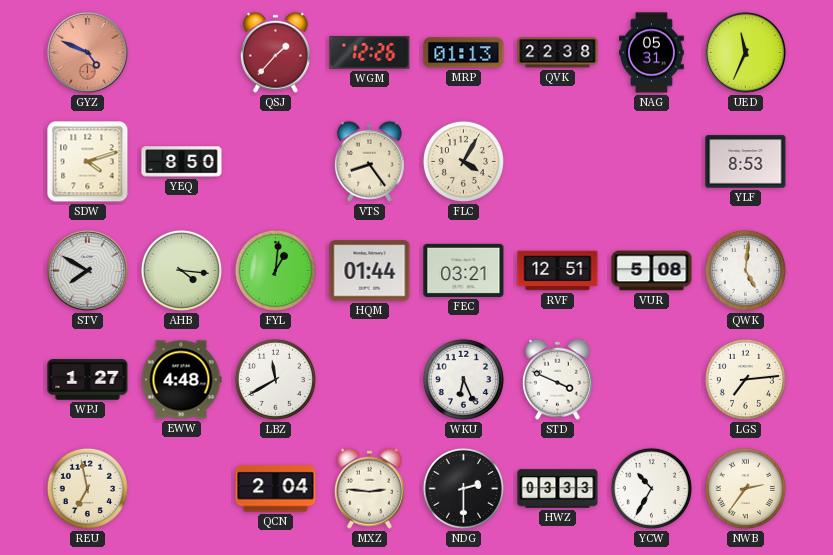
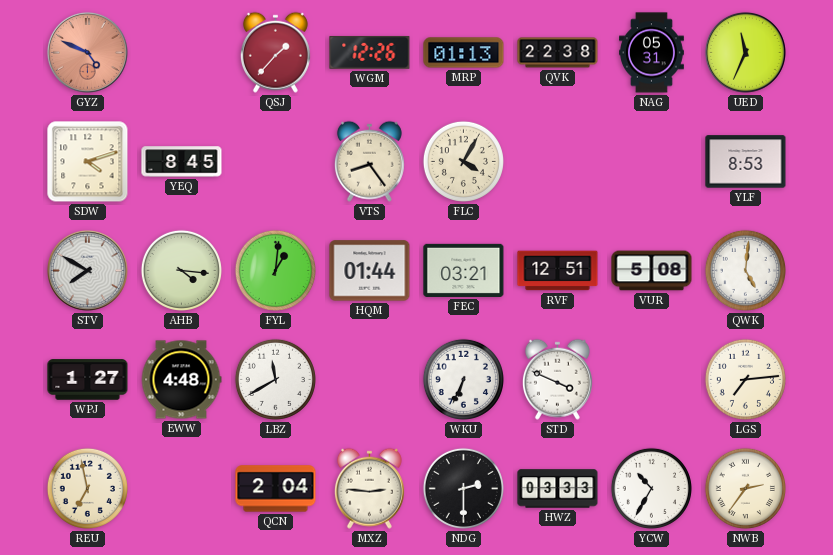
YEQ: 8:50 -> 8:45 (182, 162)
WKU: 6:26 -> 6:34 (463, 379)
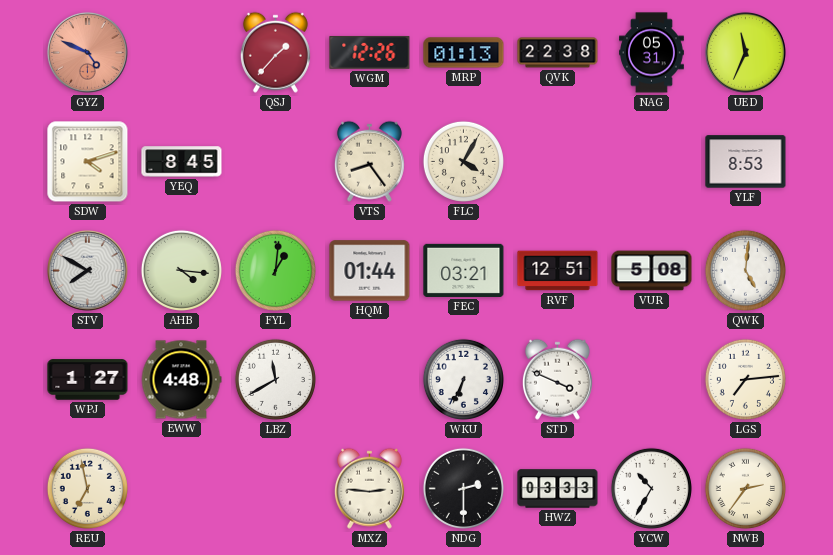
QCN: 2:04 -> none (276, 489)
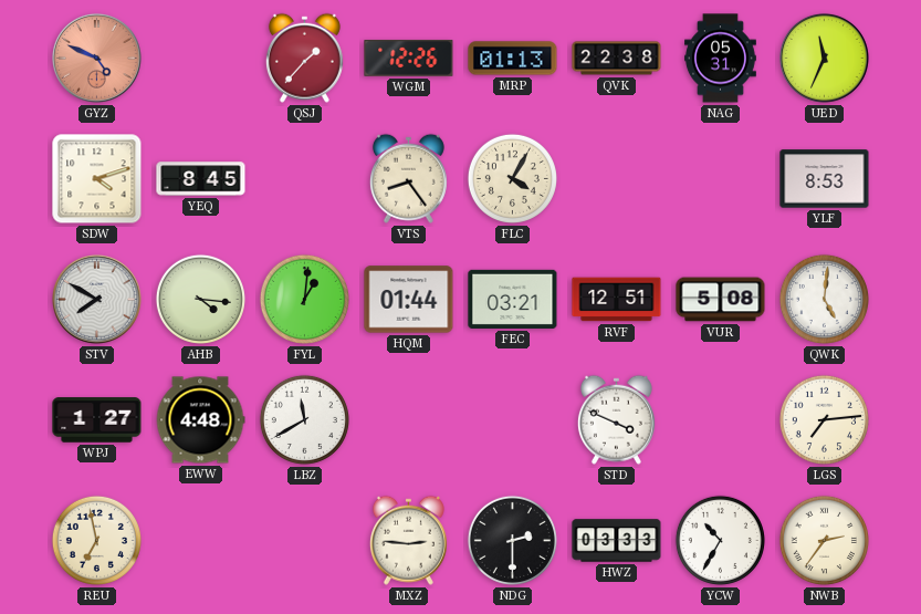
WKU: 6:34 -> none (463, 379)
